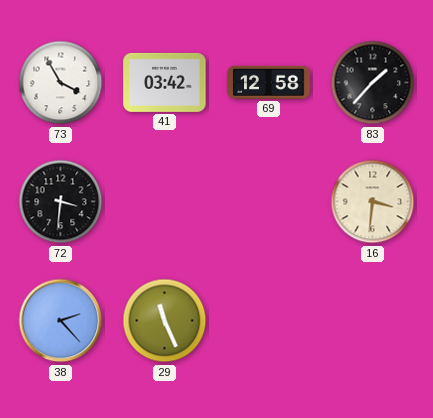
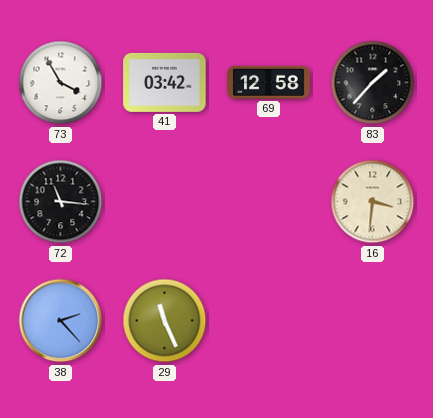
72: 3:31 -> 11:16 (61, 202)
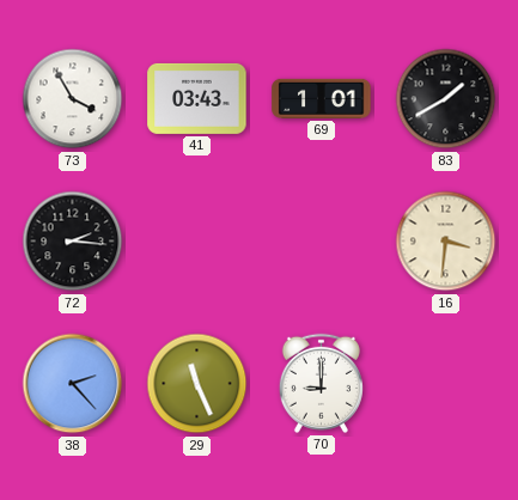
41: 03:42 -> 03:43 (197, 98)
69: 12:58 -> 1:01 (322, 98)
83: 1:37 -> 1:40 (446, 99)
72: 11:16 -> 2:16 (73, 242)
70: none -> 9:00 (321, 383)
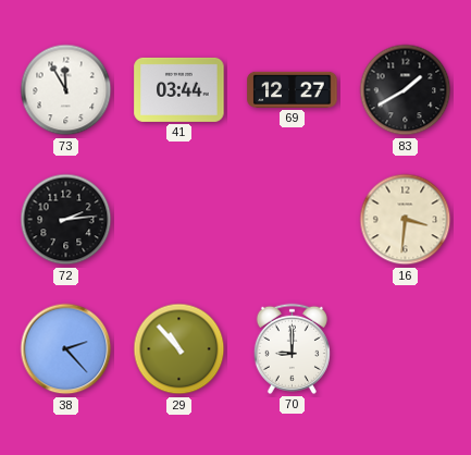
73: 3:55 -> 11:55 (66, 90)
41: 03:43 -> 03:44 (179, 89)
69: 1:01 -> 12:27 (293, 89)
72: 2:16 -> 2:14 (66, 220)
29: 11:26 -> 10:53 (179, 349)
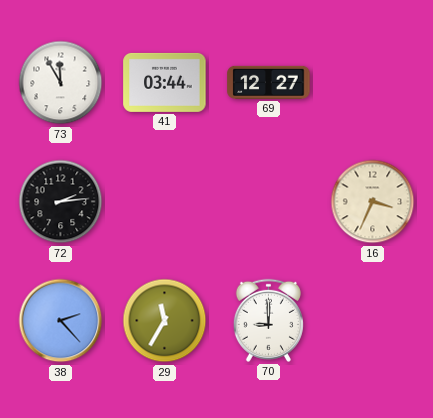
83: 1:40 -> none (406, 90)
16: 3:31 -> 3:34 (373, 202)
29: 10:53 -> 11:35 (165, 321)
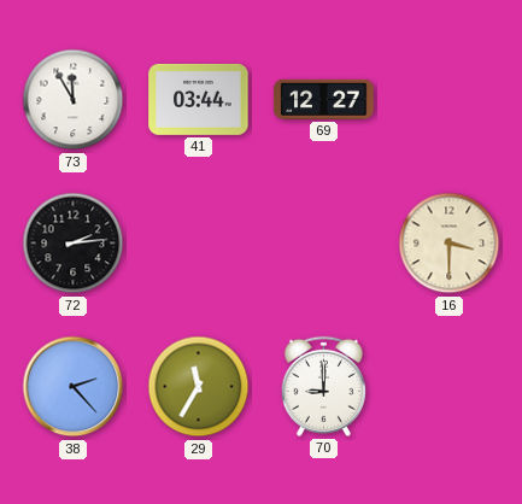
16: 3:34 -> 3:30 (450, 244)
